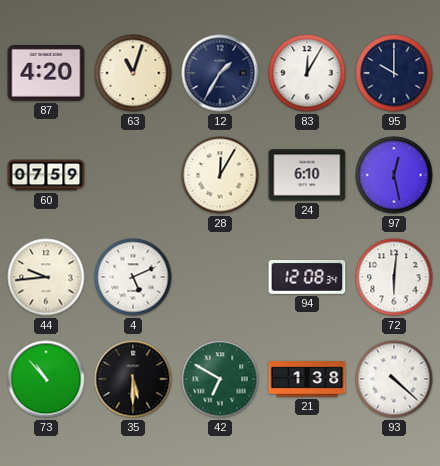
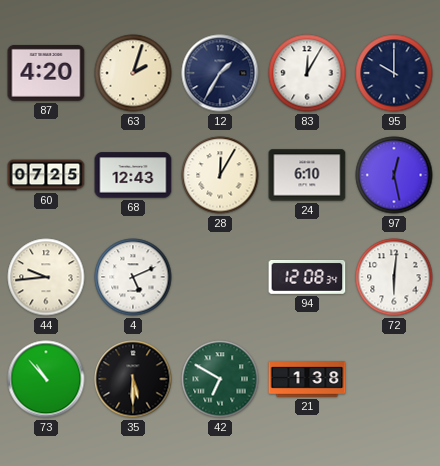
63: 11:03 -> 2:03 (133, 73)
60: 07:59 -> 07:25 (46, 175)
68: none -> 12:43 (133, 175)
93: 4:22 -> none (394, 379)
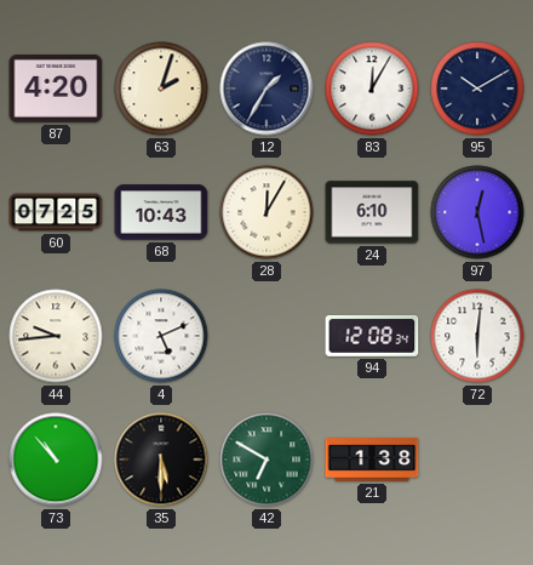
95: 10:00 -> 10:10 (477, 89)
68: 12:43 -> 10:43 (161, 212)
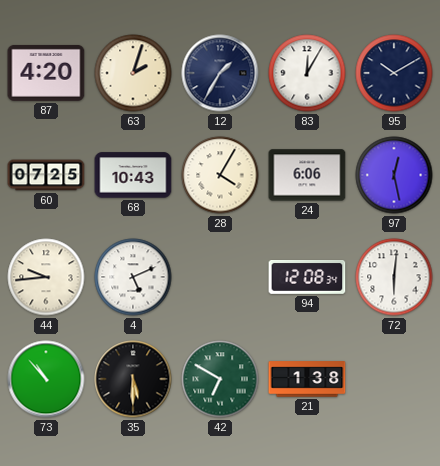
28: 12:05 -> 4:05 (220, 175)
24: 6:10 -> 6:06 (307, 175)
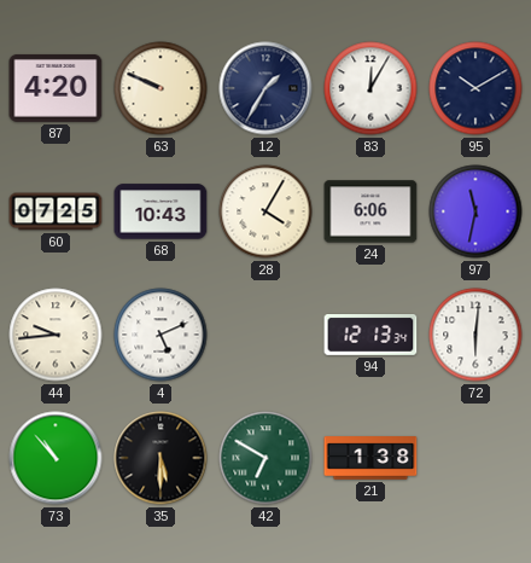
63: 2:03 -> 9:49 (161, 88)
97: 12:28 -> 11:32 (475, 211)
94: 12:08 -> 12:13 (370, 336)
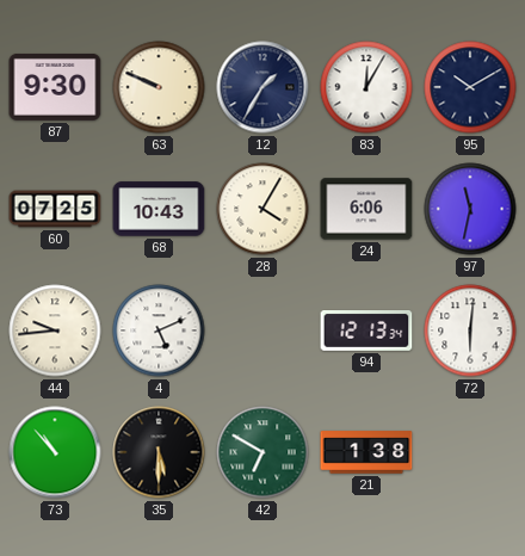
87: 4:20 -> 9:30 (55, 87)
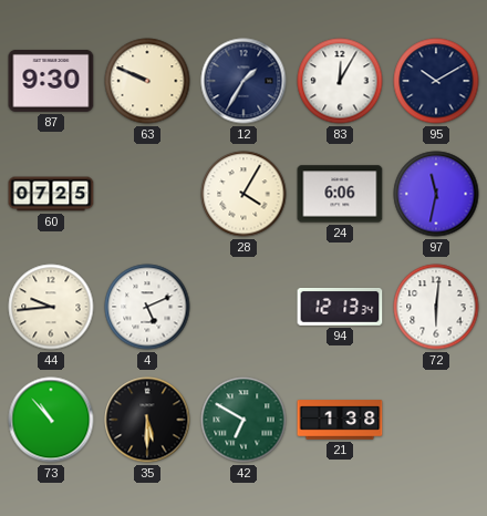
68: 10:43 -> none (159, 209)
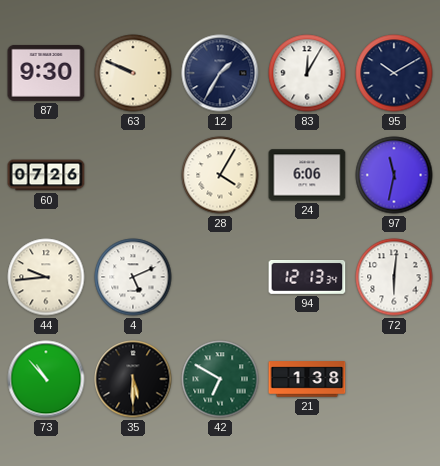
60: 07:25 -> 07:26 (46, 175)
